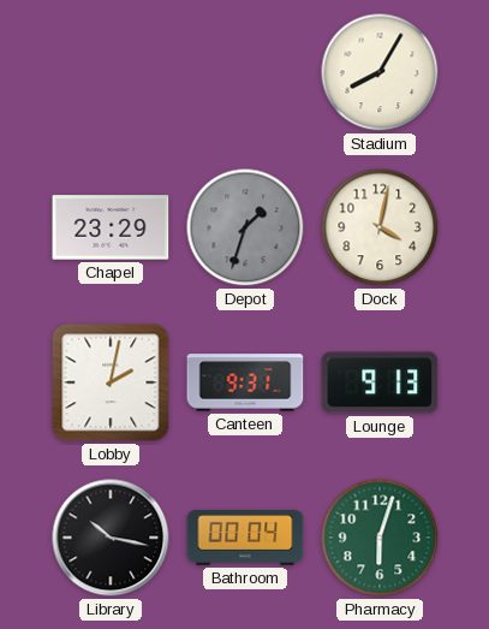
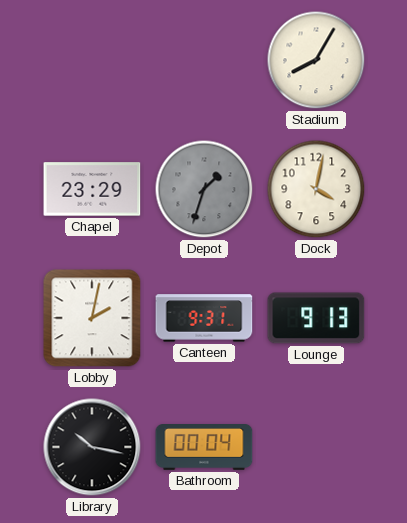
Pharmacy: 6:03 -> none (380, 538)
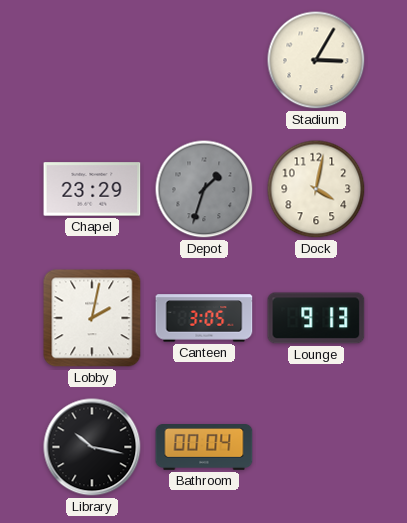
Stadium: 8:05 -> 3:05 (316, 60)
Canteen: 9:31 -> 3:05 (204, 318)
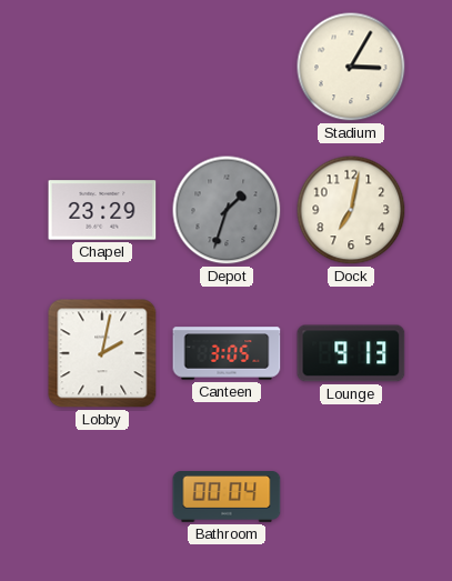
Dock: 4:02 -> 7:02 (351, 210)
Library: 10:17 -> none (92, 447)
